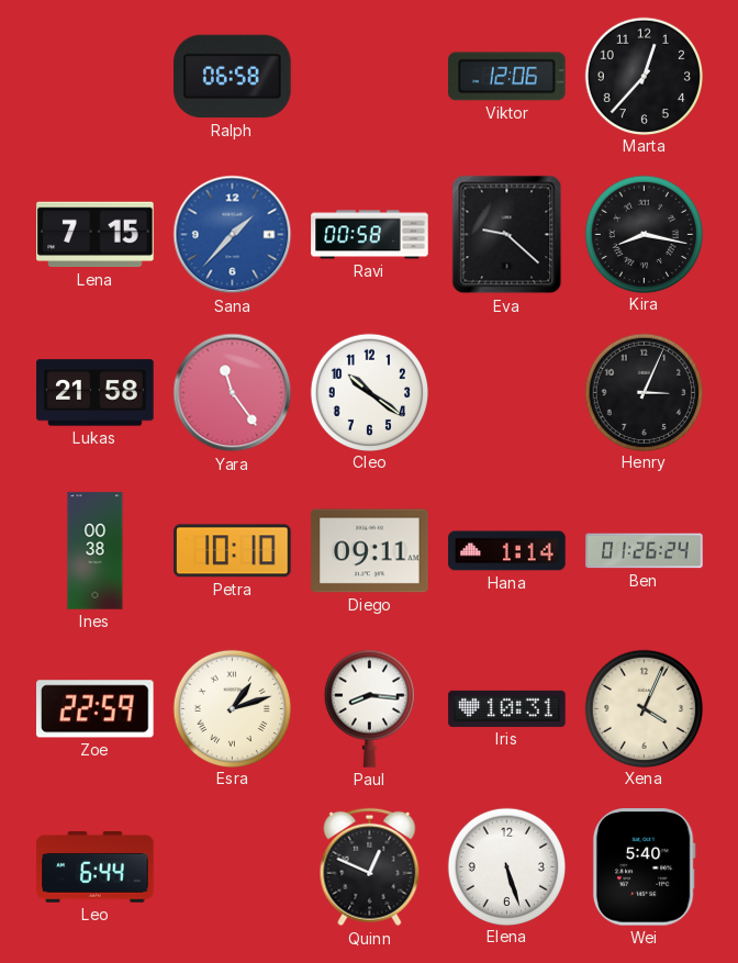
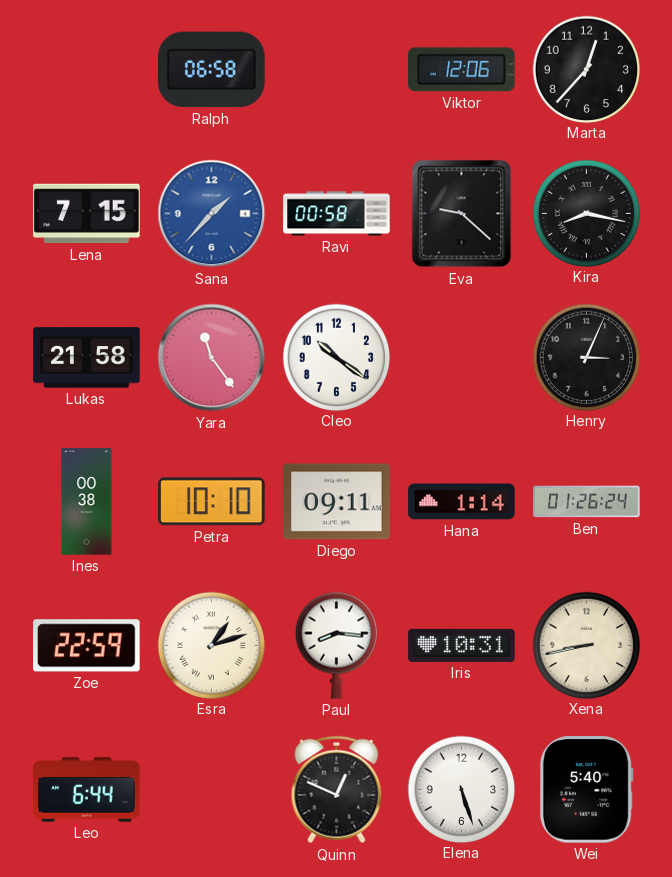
Xena: 4:04 -> 8:43 (586, 645)
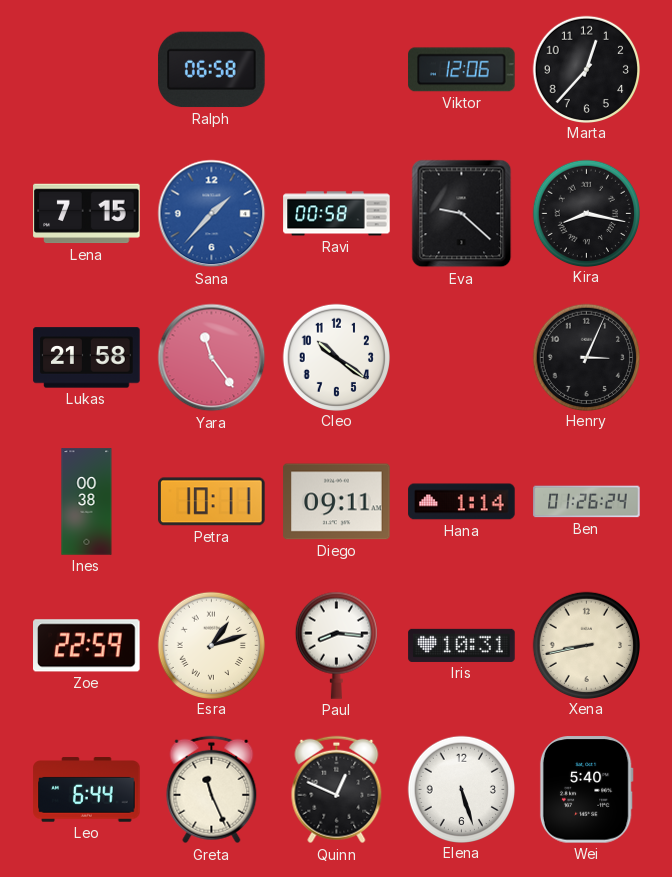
Petra: 10:10 -> 10:11 (212, 502)
Greta: none -> 11:26 (212, 790)
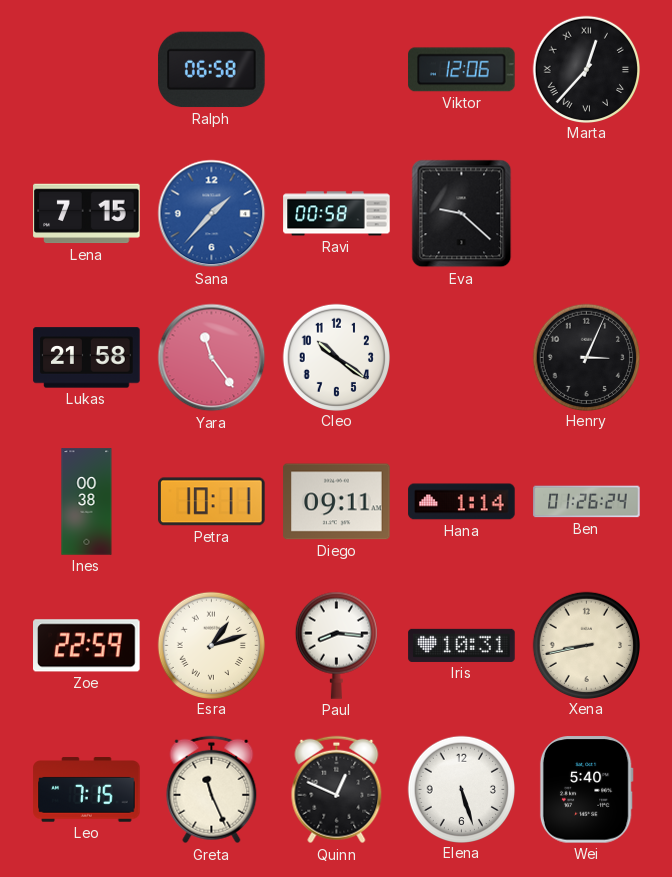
Marta numerals: Arabic -> Roman (586, 69)
Kira: 8:17 -> none (586, 213)
Leo: 6:44 -> 7:15 (87, 790)
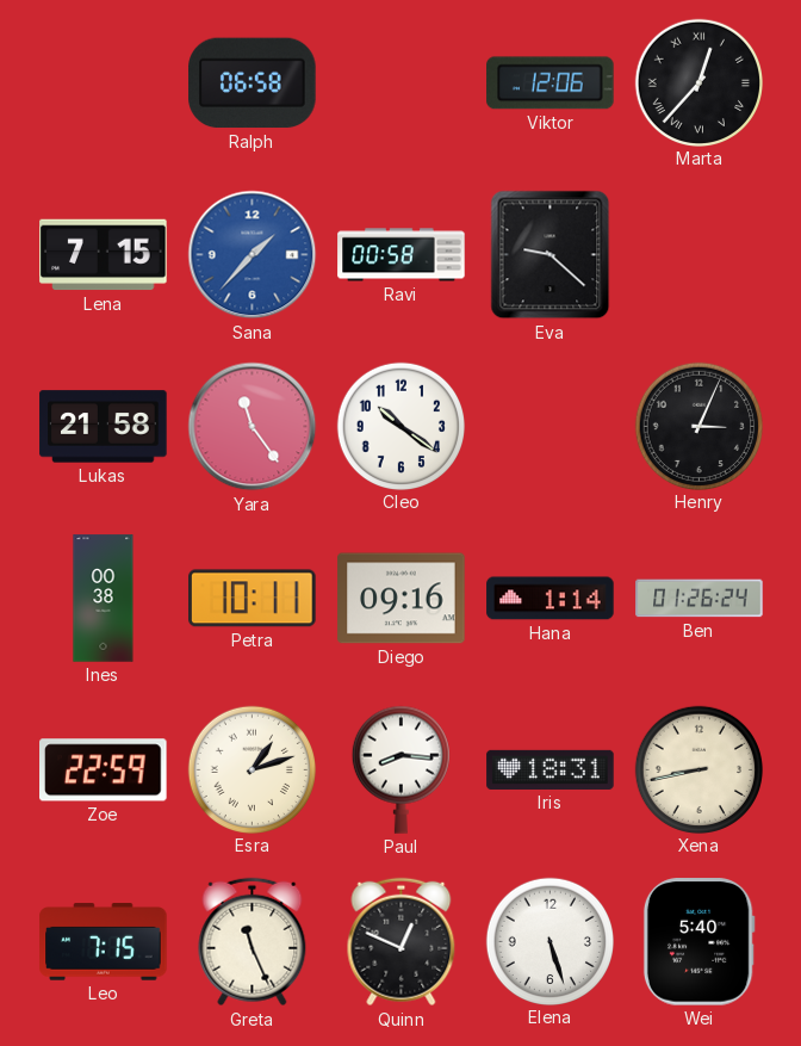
Diego: 09:11 -> 09:16 (402, 599)
Iris: 10:31 -> 18:31 (551, 769)
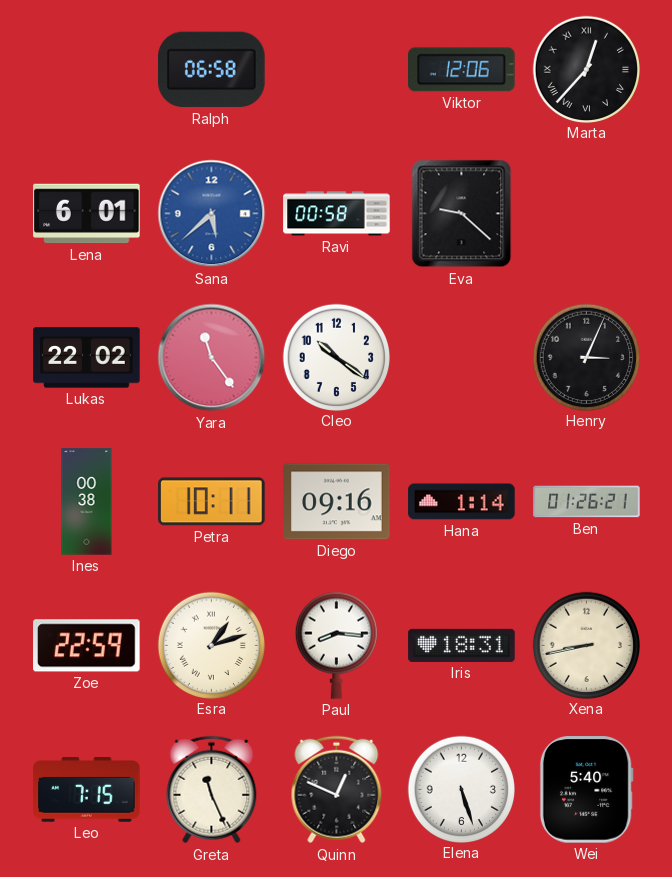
Lena: 7:15 -> 6:01 (87, 214)
Sana: 1:37 -> 5:38 (212, 214)
Lukas: 21:58 -> 22:02 (87, 358)
Ben: 01:26:24 -> 01:26:21 (587, 502)
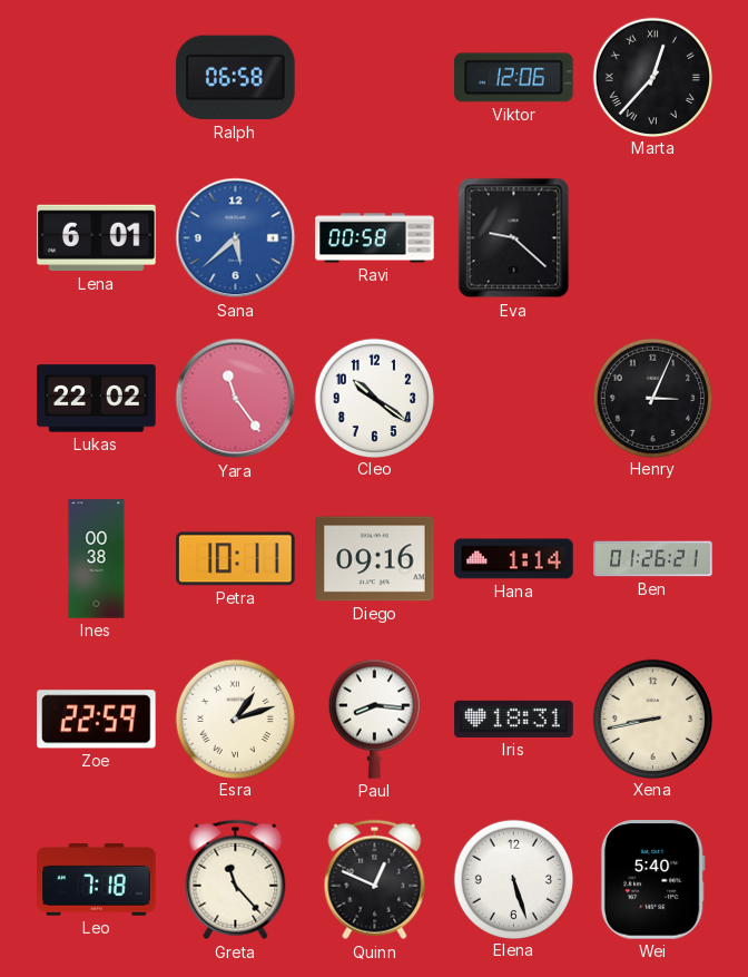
Leo: 7:15 -> 7:18 (97, 880)
Greta: 11:26 -> 11:23 (236, 880)
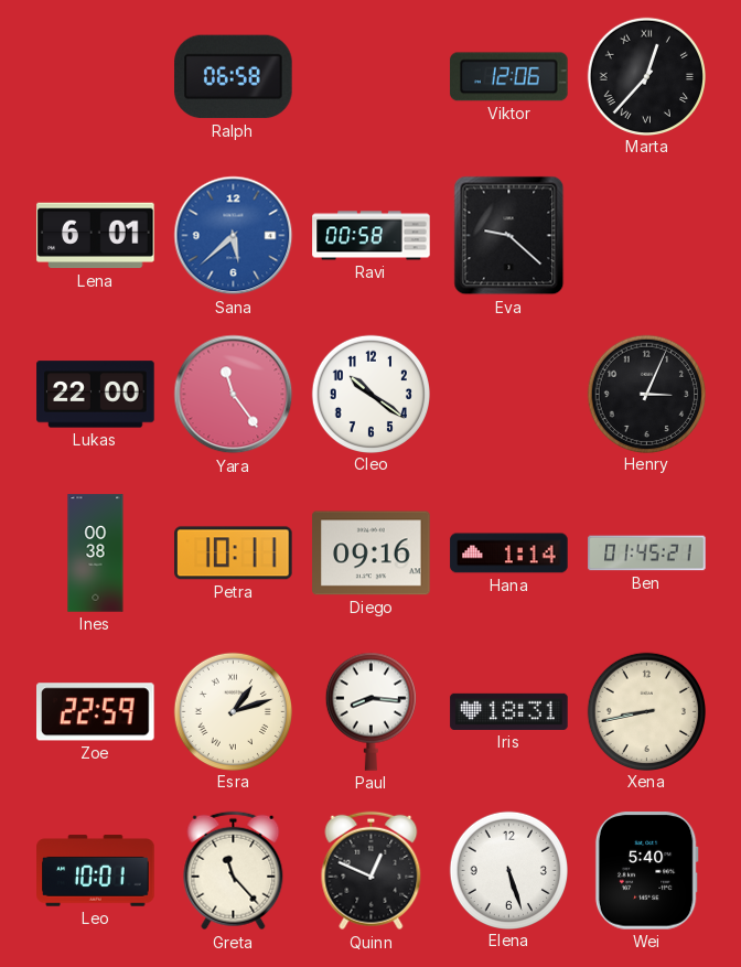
Lukas: 22:02 -> 22:00 (96, 395)
Ben: 01:26 -> 01:45 (647, 554)
Leo: 7:18 -> 10:01 (96, 871)
